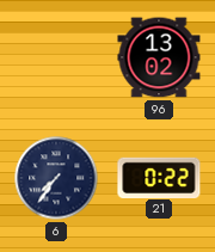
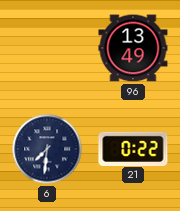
96: 13:02 -> 13:49 (133, 48)
6: 7:36 -> 7:31 (47, 149)
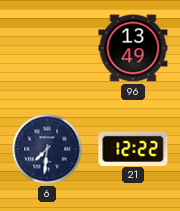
21: 0:22 -> 12:22 (133, 148)
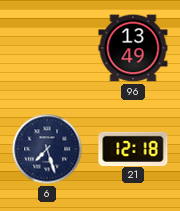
6: 7:31 -> 7:27 (47, 149)
21: 12:22 -> 12:18 (133, 148)
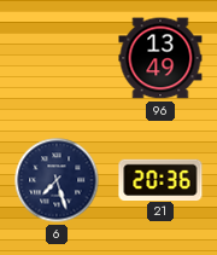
21: 12:18 -> 20:36 (160, 179)
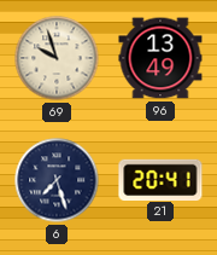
69: none -> 9:57 (57, 58)
21: 20:36 -> 20:41 (160, 179)
